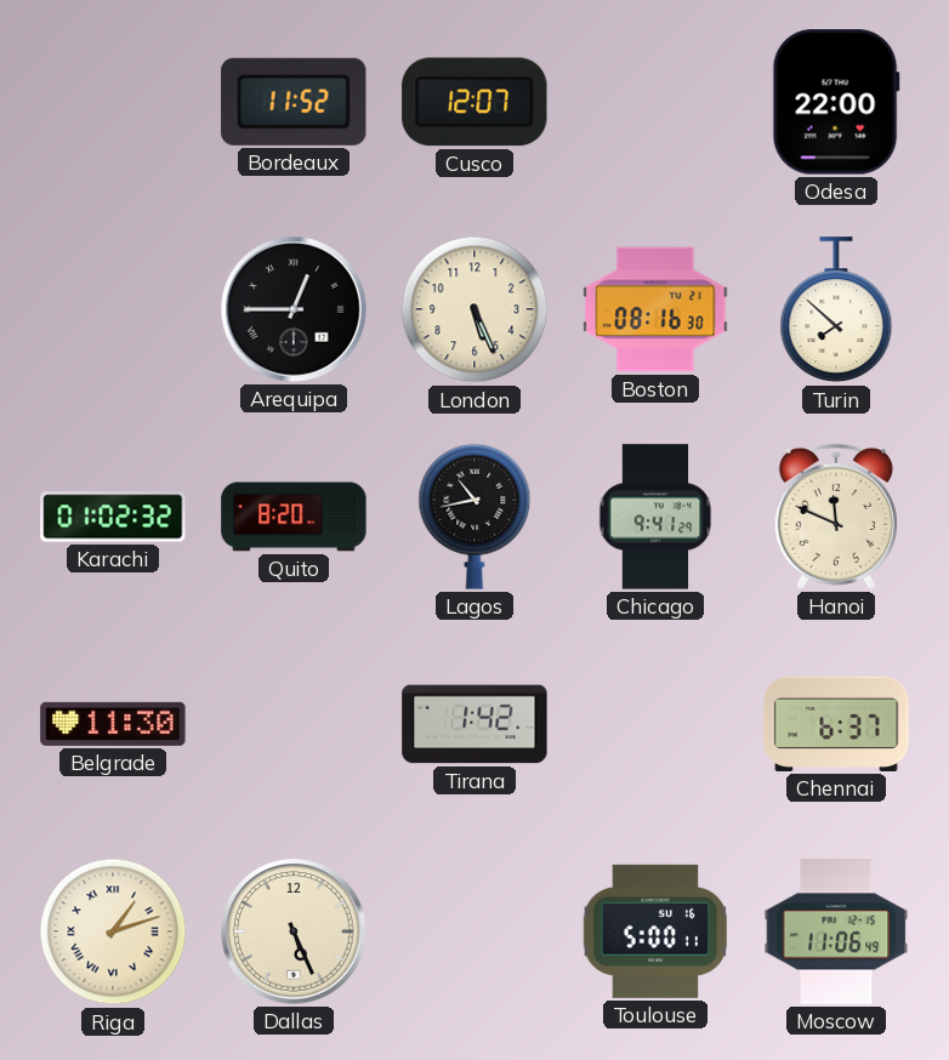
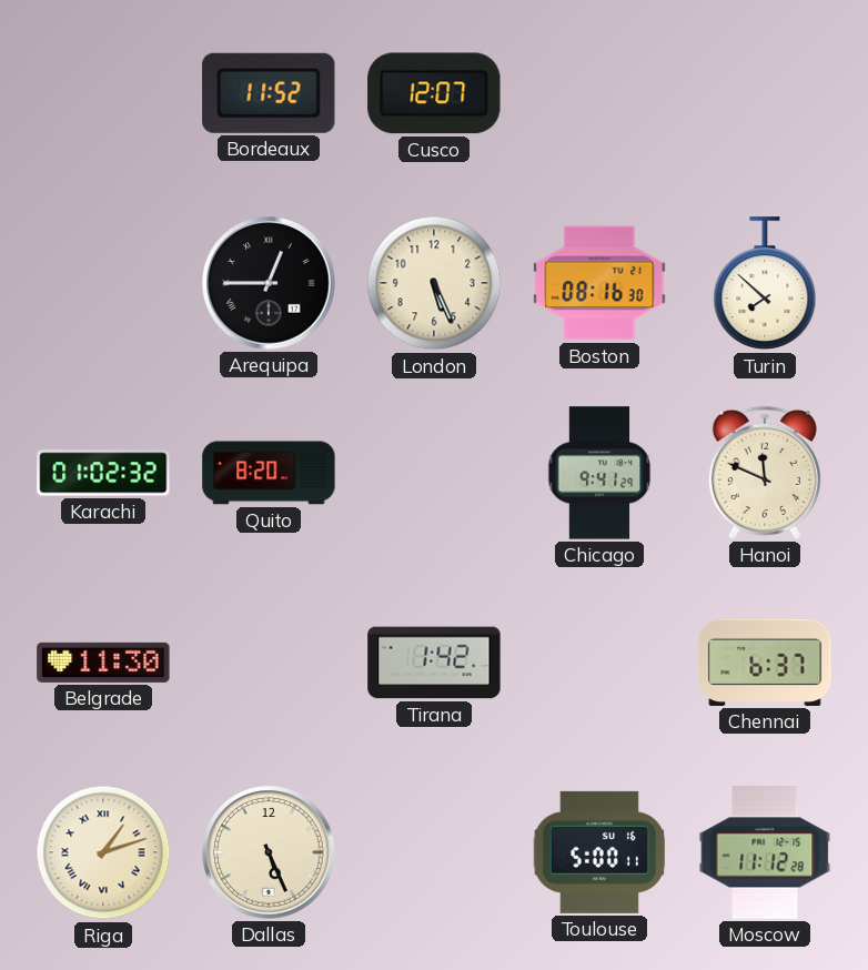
Odesa: 22:00 -> none (836, 102)
Lagos: 10:43 -> none (474, 517)
Moscow: 11:06 -> 11:12 (765, 852)
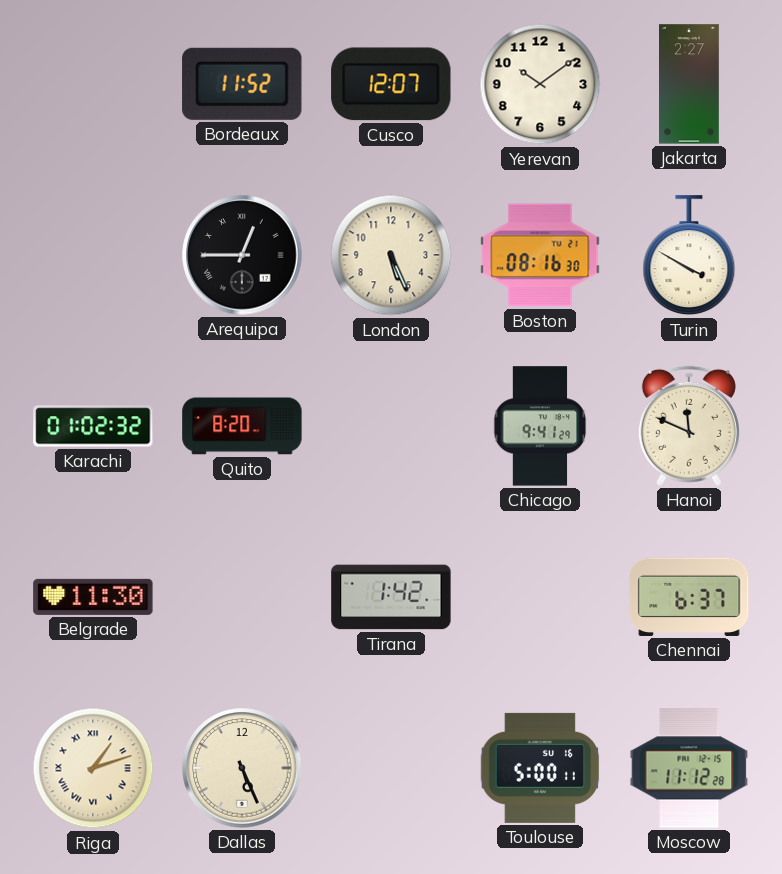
Yerevan: none -> 10:09 (540, 84)
Jakarta: none -> 2:27 (690, 84)
Turin: 7:52 -> 3:50 (689, 256)
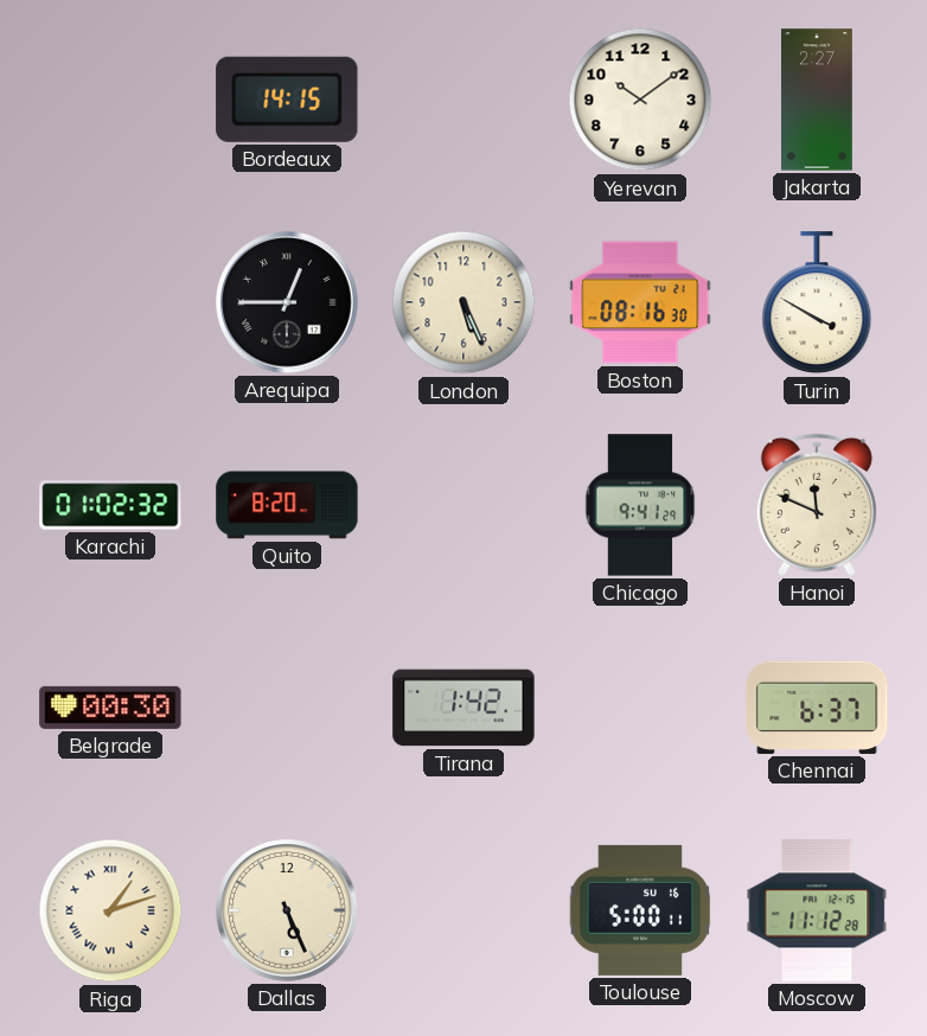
Bordeaux: 11:52 -> 14:15 (287, 100)
Cusco: 12:07 -> none (391, 84)
Belgrade: 11:30 -> 00:30 (110, 708)
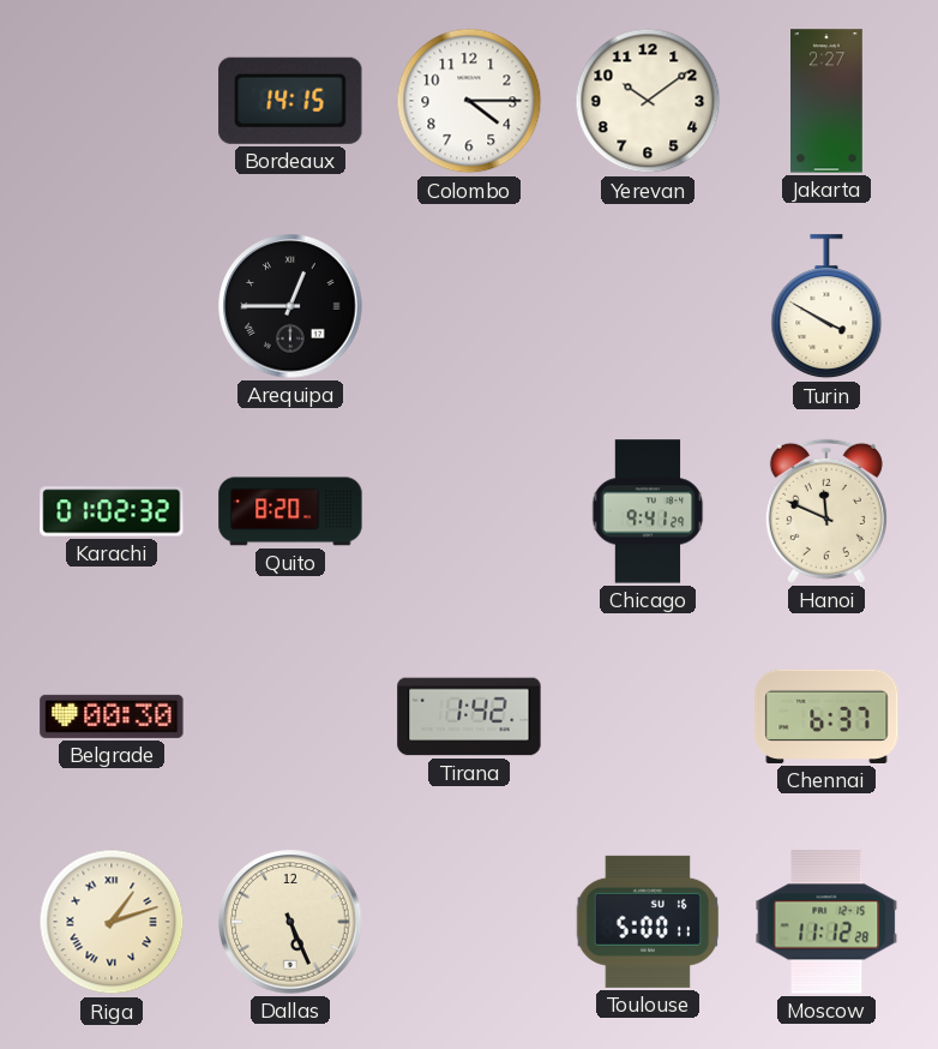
Colombo: none -> 4:15 (469, 101)
London: 5:26 -> none (463, 302)
Boston: 08:16 -> none (640, 302)
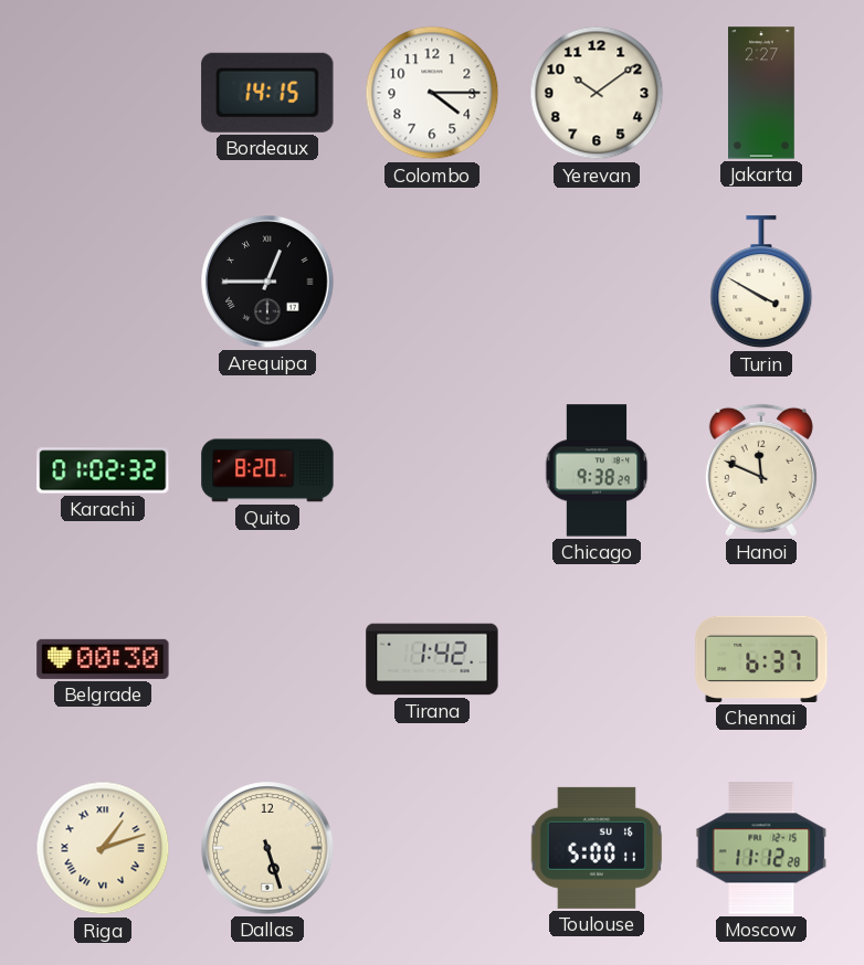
Chicago: 9:41 -> 9:38 (597, 470)
Dallas: 5:26 -> 5:27 (267, 848)
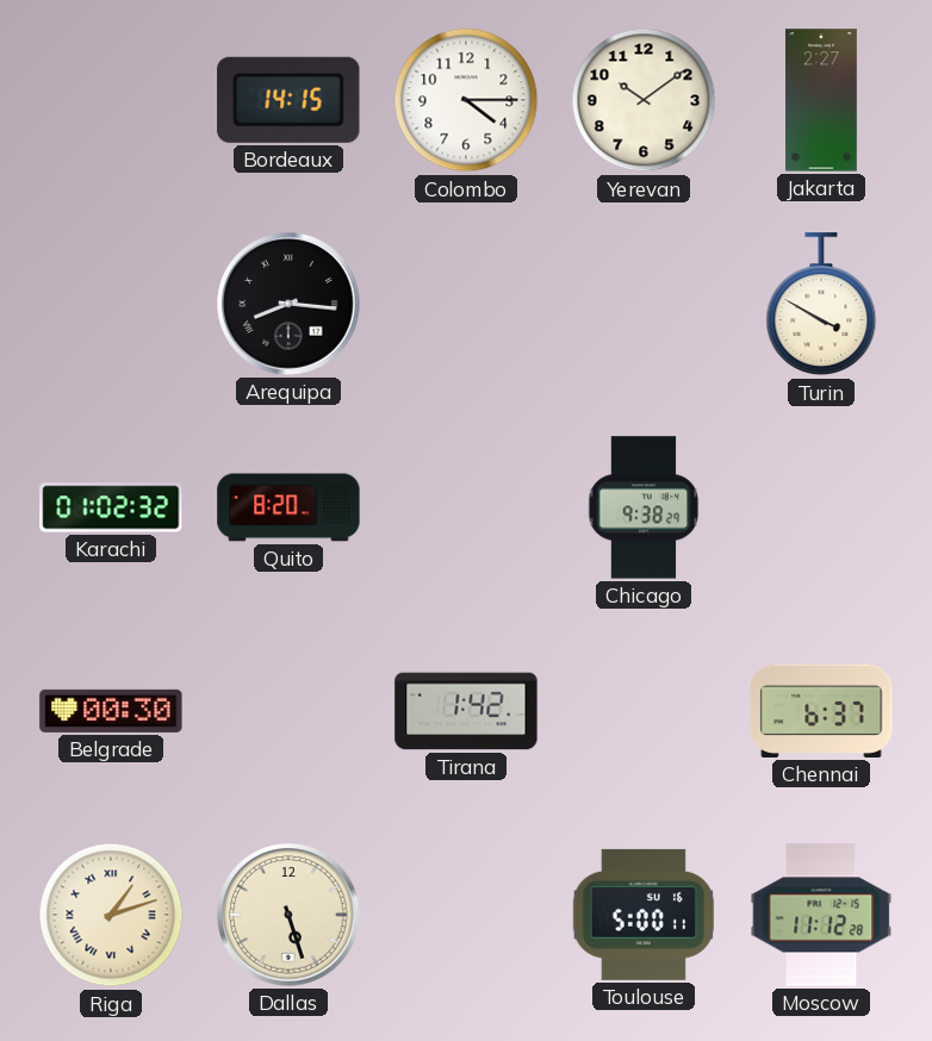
Arequipa: 12:45 -> 8:16 (288, 304)
Hanoi: 11:49 -> none (761, 470)
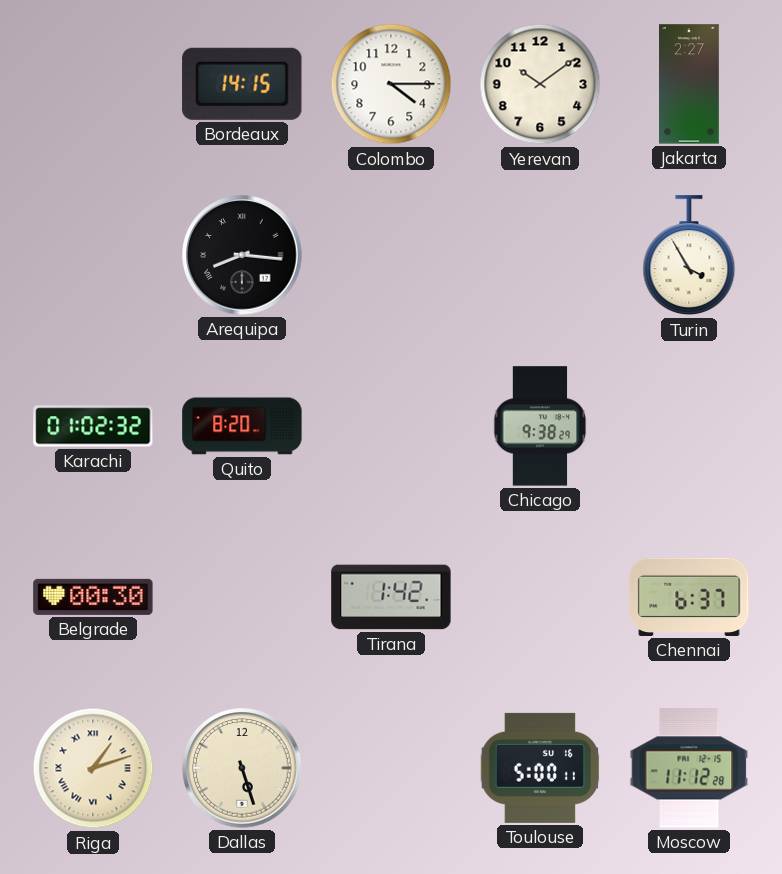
Turin: 3:50 -> 3:55 (689, 256)
